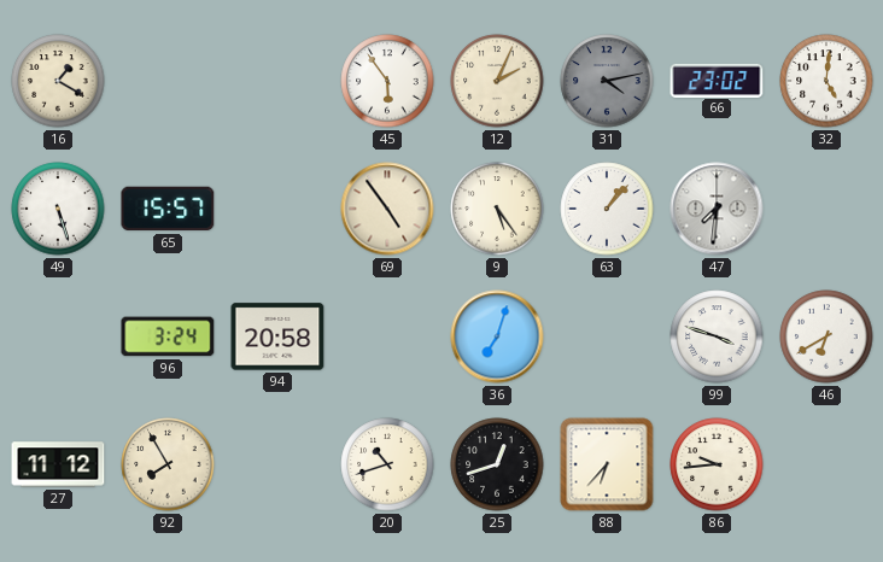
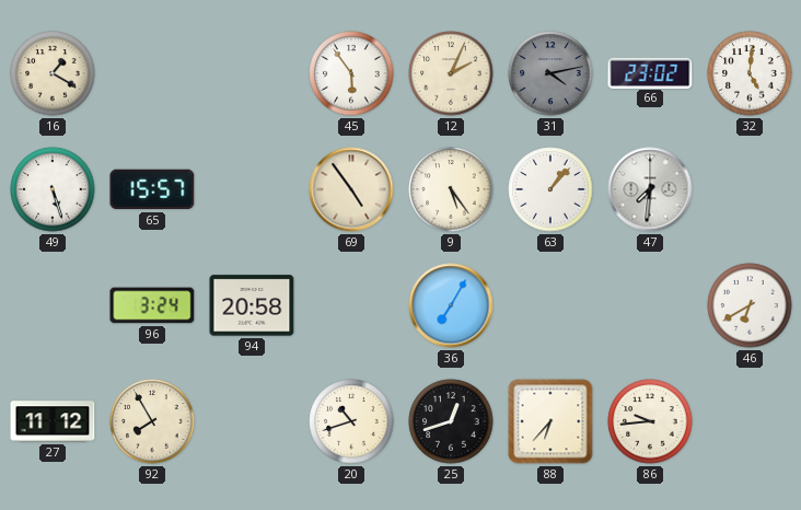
36: 7:03 -> 7:05 (451, 305)
99: 3:48 -> none (717, 336)
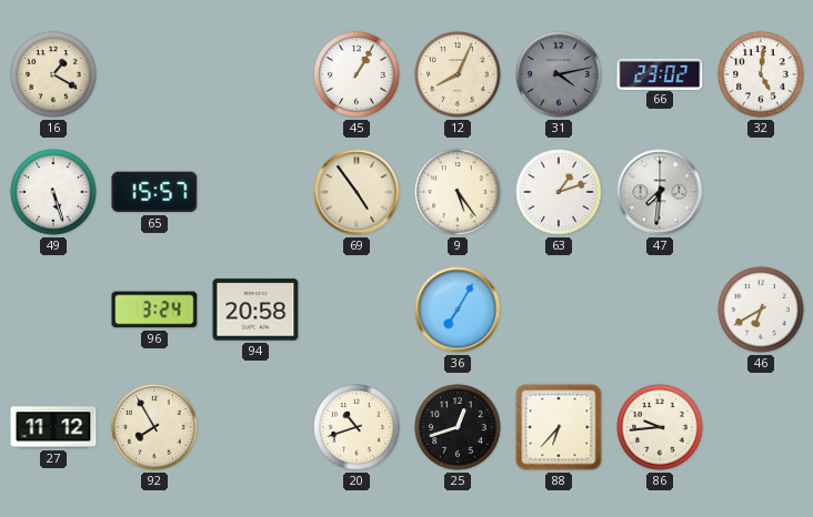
45: 5:54 -> 1:05 (357, 74)
12: 2:04 -> 8:04 (458, 74)
63: 1:07 -> 1:12 (559, 192)
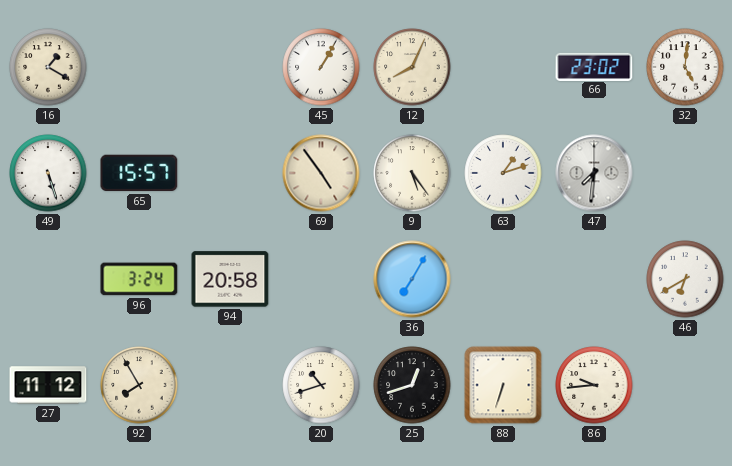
31: 4:13 -> none (559, 74)
88: 6:37 -> 6:33 (503, 385)
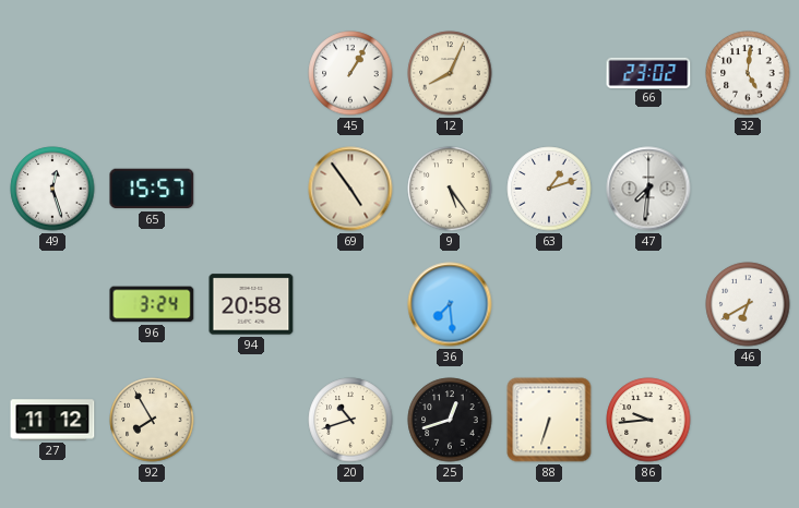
16: 1:20 -> none (48, 67)
49: 5:27 -> 12:27 (52, 189)
36: 7:05 -> 7:29 (450, 304)
